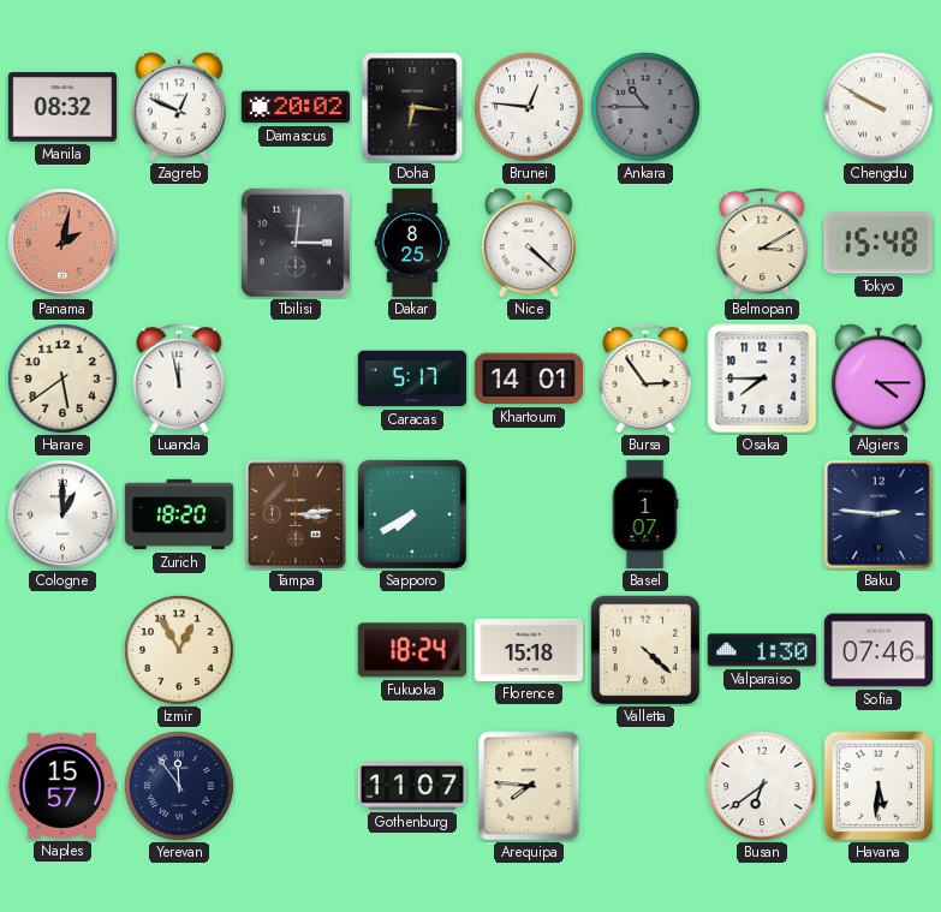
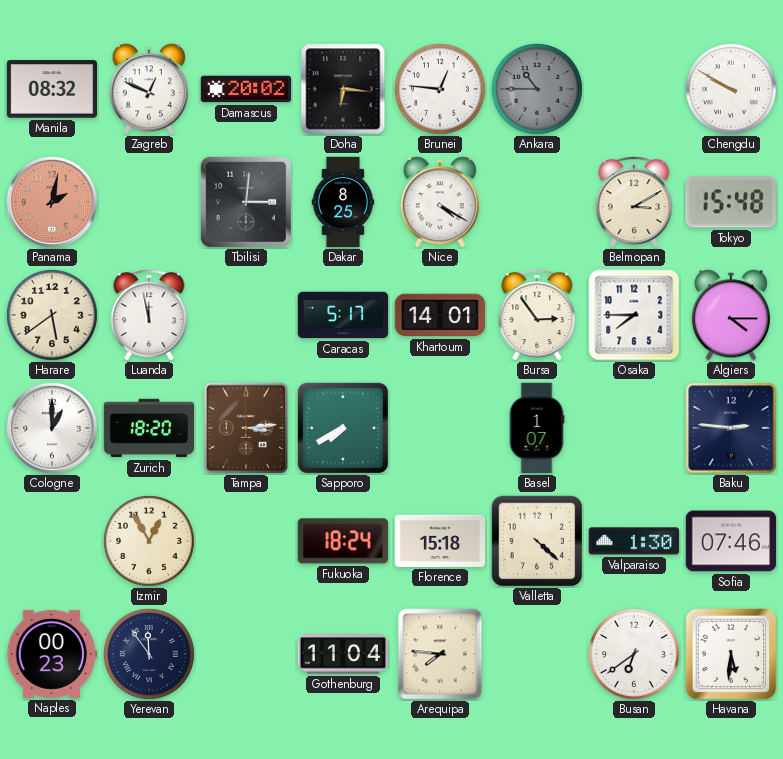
Nice: 4:22 -> 4:20 (440, 202)
Naples: 15:57 -> 00:23 (52, 654)
Gothenburg: 11:07 -> 11:04 (343, 654)
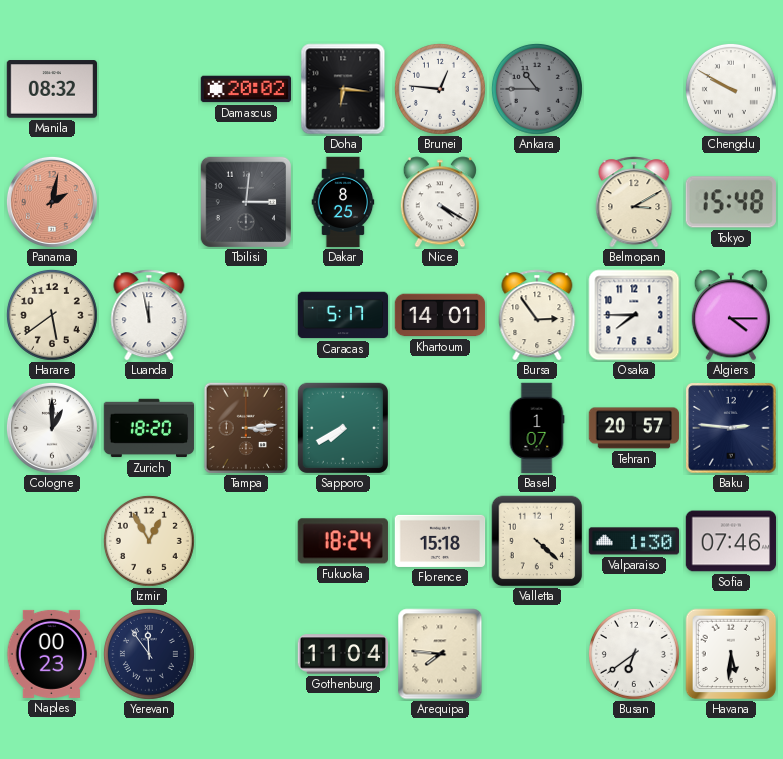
Zagreb: 12:49 -> none (149, 89)
Tehran: none -> 20:57 (634, 428)
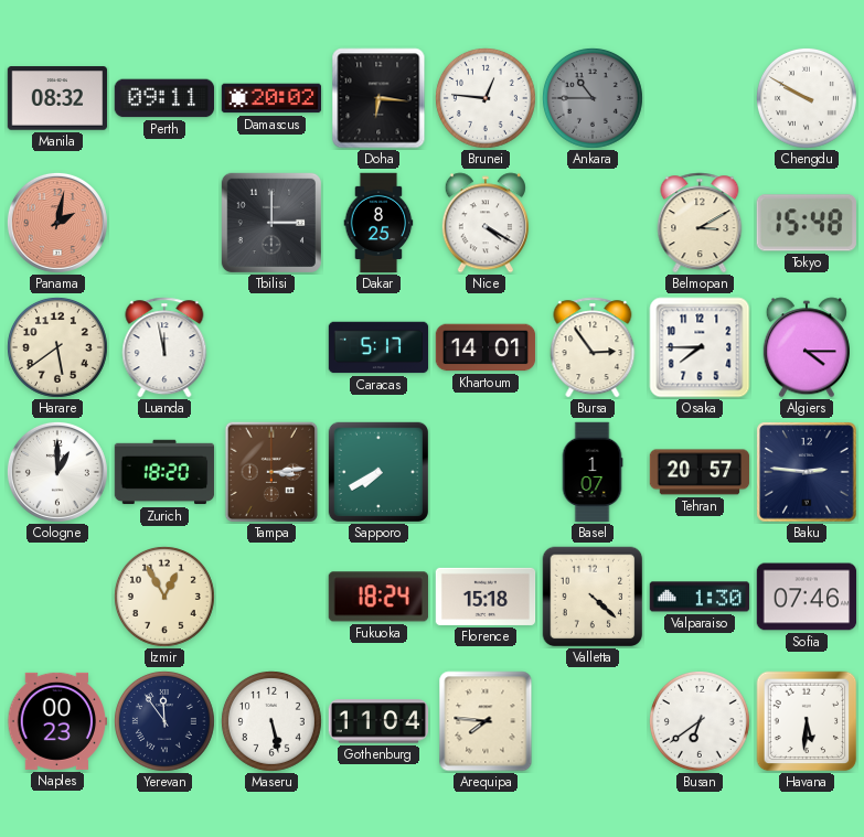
Perth: none -> 09:11 (164, 98)
Tbilisi: 3:01 -> 3:00 (271, 223)
Maseru: none -> 5:28 (271, 721)
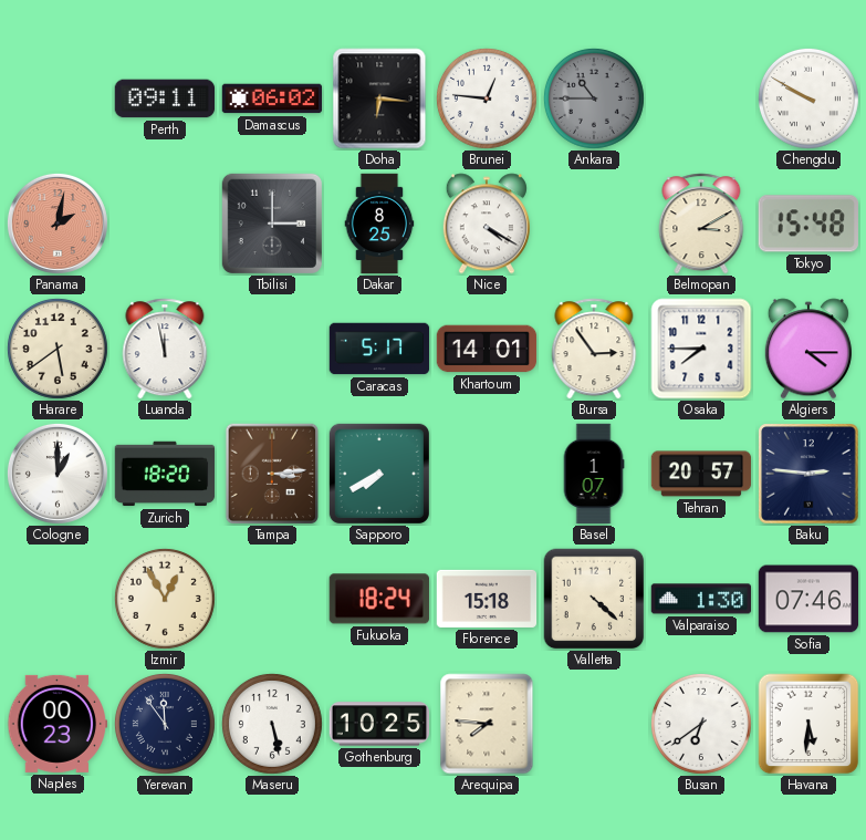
Manila: 08:32 -> none (57, 98)
Damascus: 20:02 -> 06:02 (272, 98)
Gothenburg: 11:04 -> 10:25 (379, 724)
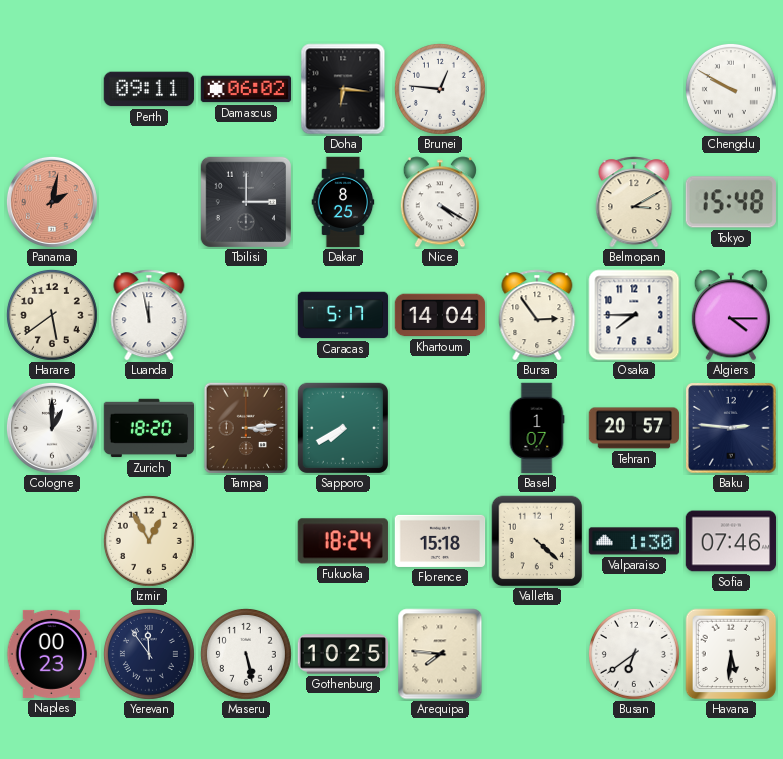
Ankara: 10:45 -> none (594, 98)
Khartoum: 14:01 -> 14:04 (440, 315)
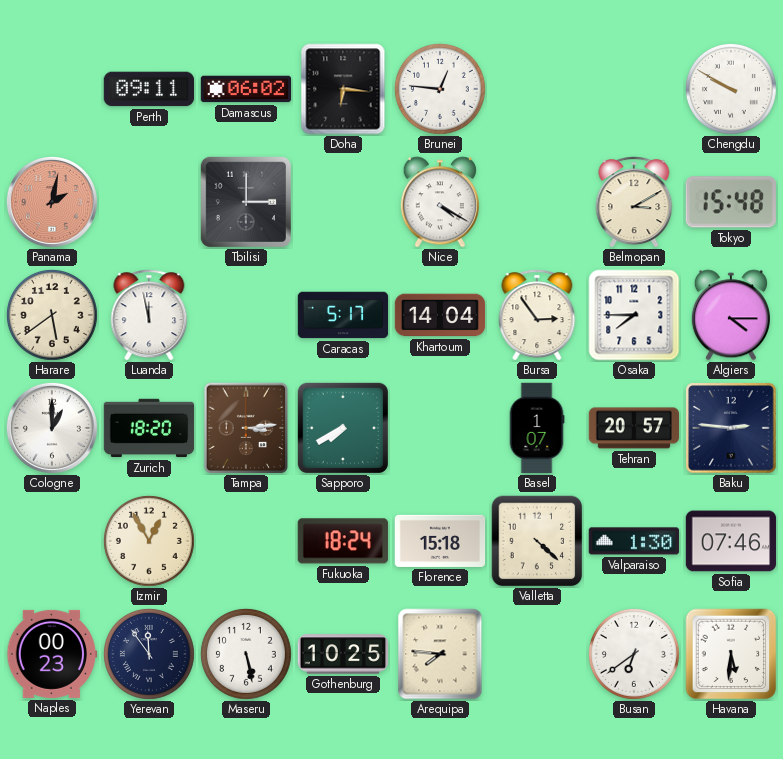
Dakar: 8:25 -> none (343, 202)
